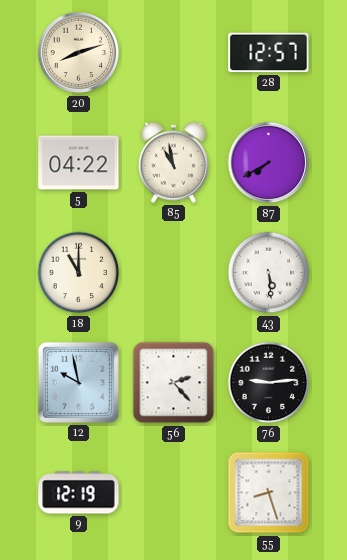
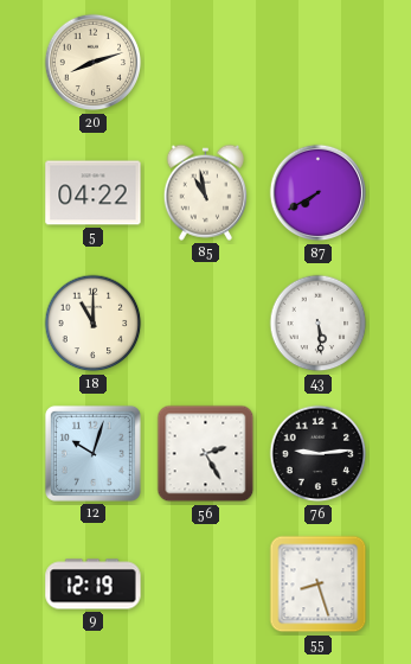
28: 12:57 -> none (269, 53)
12: 9:58 -> 10:03 (92, 453)
56: 2:23 -> 2:25 (206, 454)
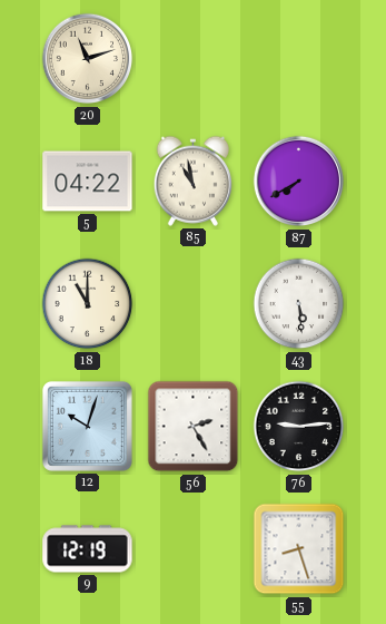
20: 8:12 -> 11:12 (88, 59)
